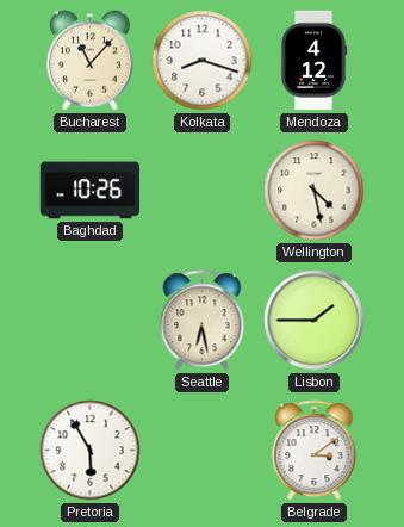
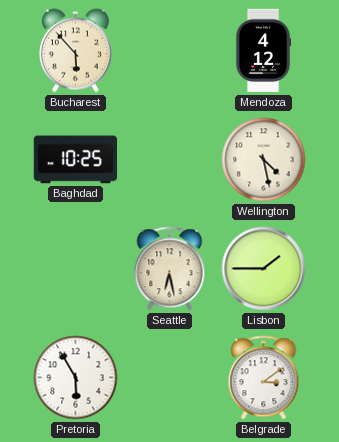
Bucharest: 11:07 -> 5:53 (75, 51)
Kolkata: 8:18 -> none (203, 61)
Baghdad: 10:26 -> 10:25 (76, 160)
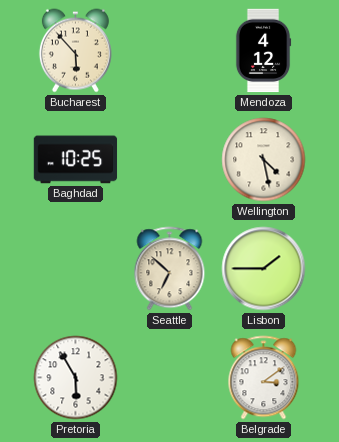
Seattle: 6:28 -> 6:52 (170, 269)
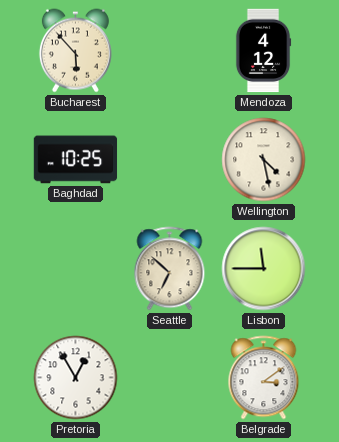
Lisbon: 1:45 -> 11:45 (264, 269)
Pretoria: 5:55 -> 12:55 (76, 378)
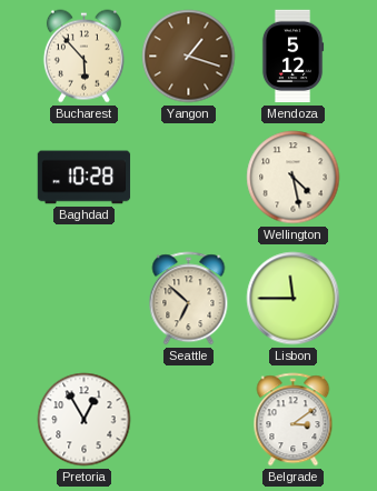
Yangon: none -> 1:18 (189, 57)
Mendoza: 4:12 -> 5:12 (292, 57)
Baghdad: 10:25 -> 10:28 (85, 178)
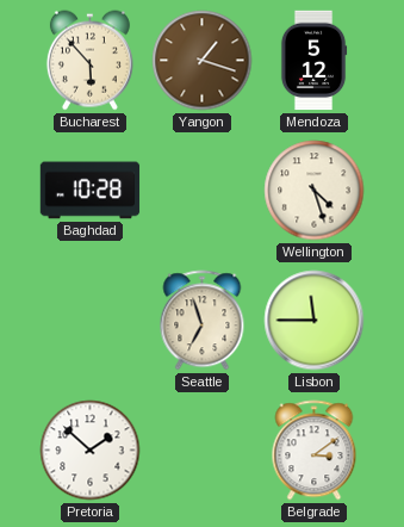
Wellington: 4:28 -> 4:27 (315, 191)
Seattle: 6:52 -> 6:57 (203, 321)
Pretoria: 12:55 -> 1:52 (91, 451)
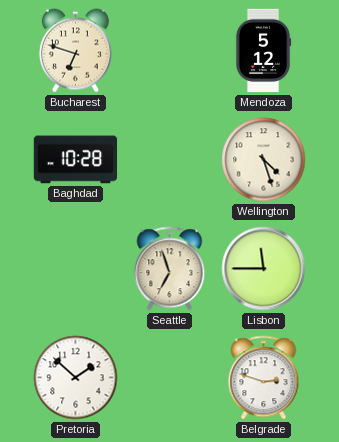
Bucharest: 5:53 -> 6:48 (75, 51)
Yangon: 1:18 -> none (203, 61)
Belgrade: 3:09 -> 2:48 (264, 378)
